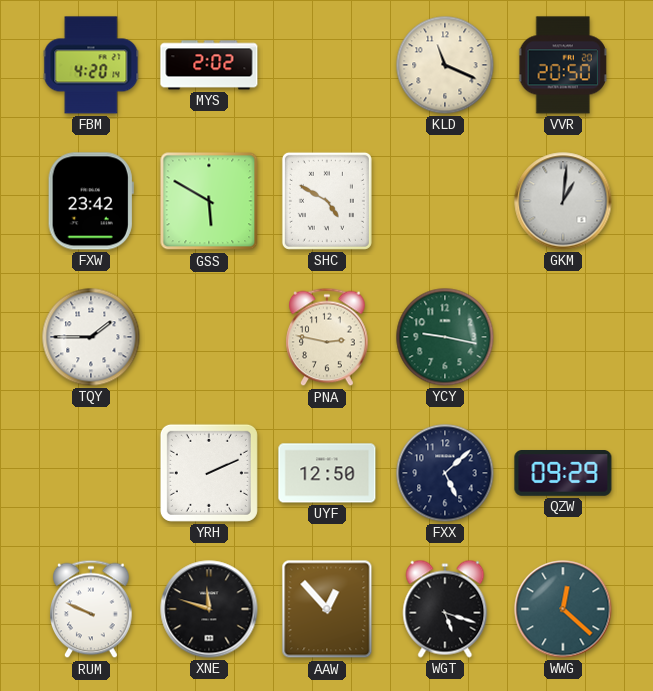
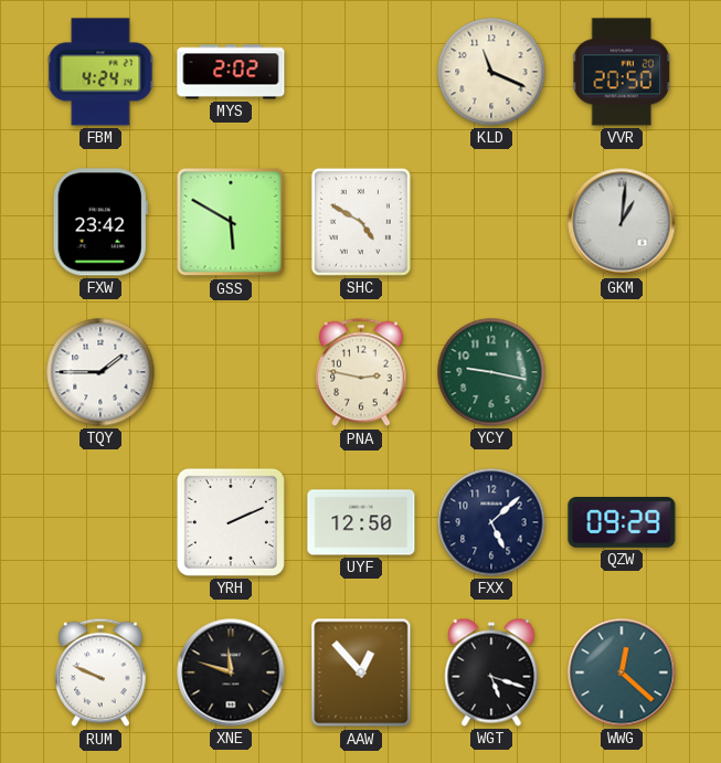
FBM: 4:20 -> 4:24 (100, 72)
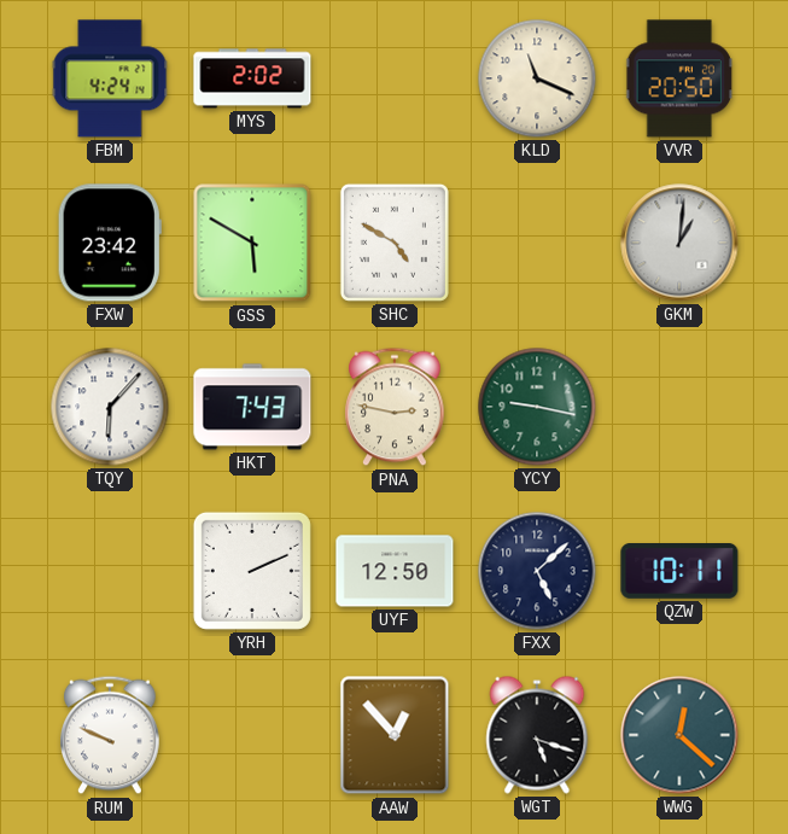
TQY: 1:45 -> 6:07 (110, 407)
HKT: none -> 7:43 (252, 407)
QZW: 09:29 -> 10:11 (679, 572)
XNE: 11:48 -> none (231, 672)
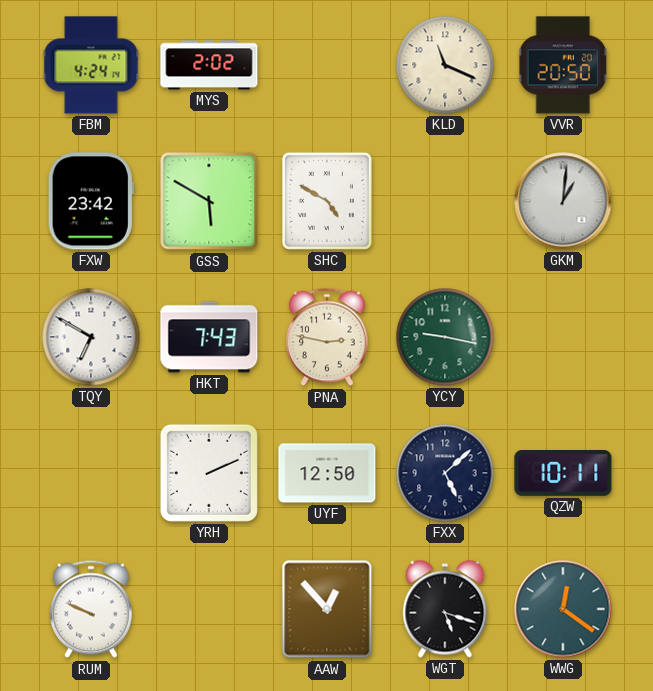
TQY: 6:07 -> 6:50 (91, 337)
WWG: 12:22 -> 12:21 (563, 609)
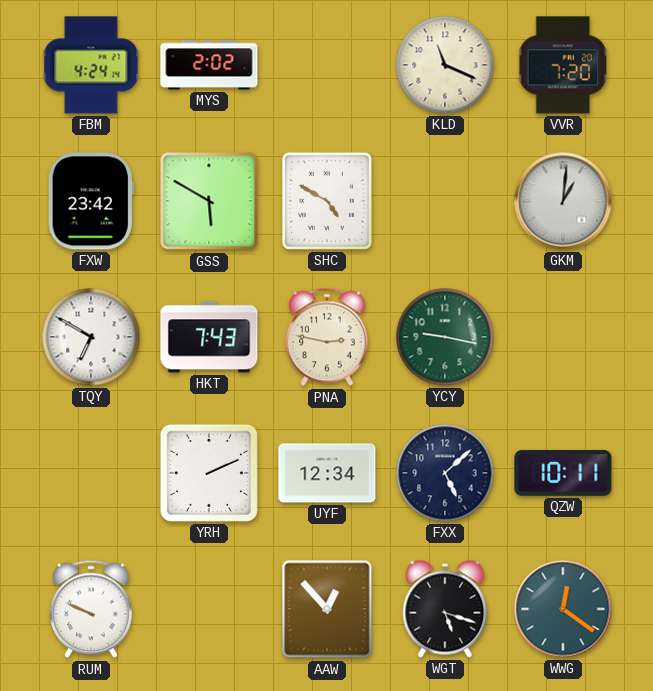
VVR: 20:50 -> 7:20 (563, 65)
UYF: 12:50 -> 12:34 (327, 473)
